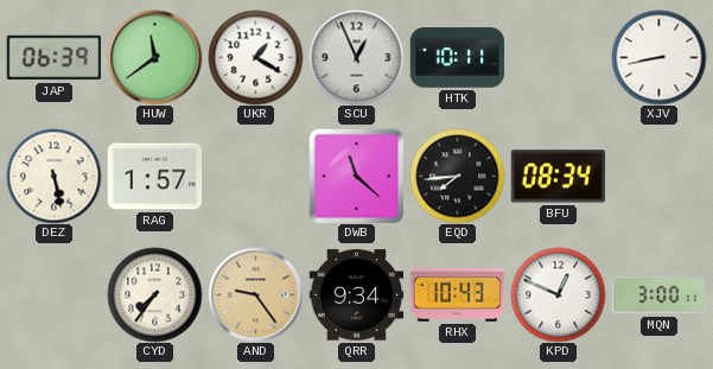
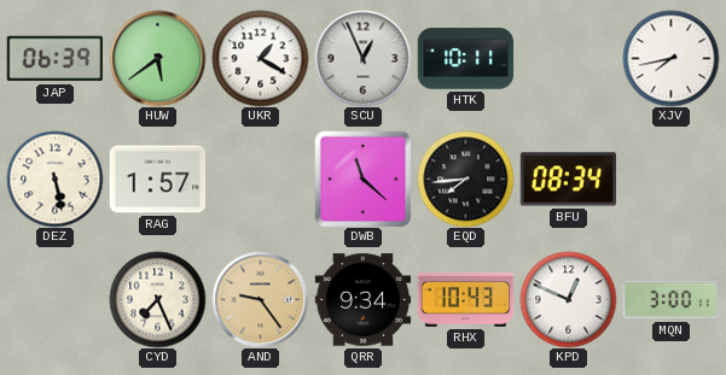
HUW: 11:39 -> 5:39 (157, 58)
XJV: 8:43 -> 7:43 (670, 58)
CYD: 7:36 -> 7:26 (157, 299)
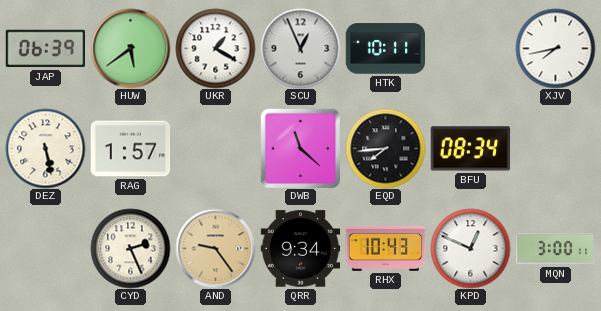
CYD: 7:26 -> 2:26 (130, 248)
